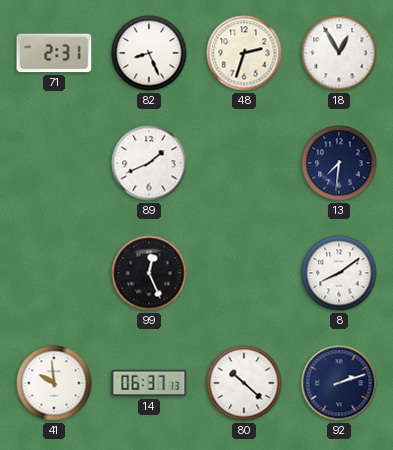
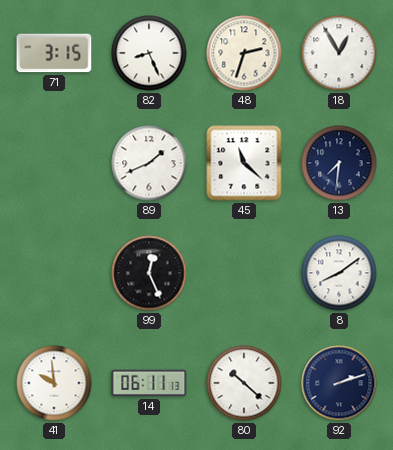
71: 2:31 -> 3:15 (54, 53)
45: none -> 11:22 (244, 163)
14: 06:37 -> 06:11 (149, 383)
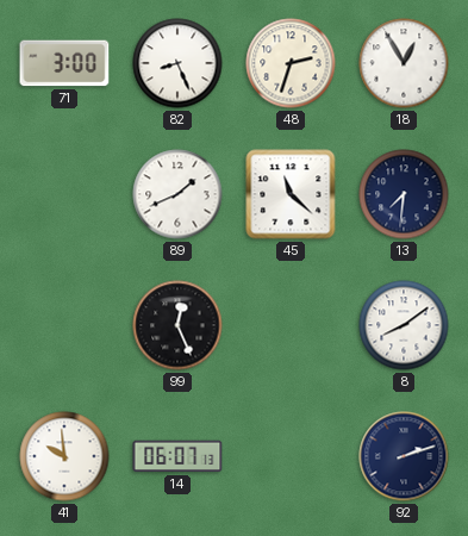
71: 3:15 -> 3:00 (64, 63)
14: 06:11 -> 06:07 (177, 456)
80: 10:22 -> none (244, 383)
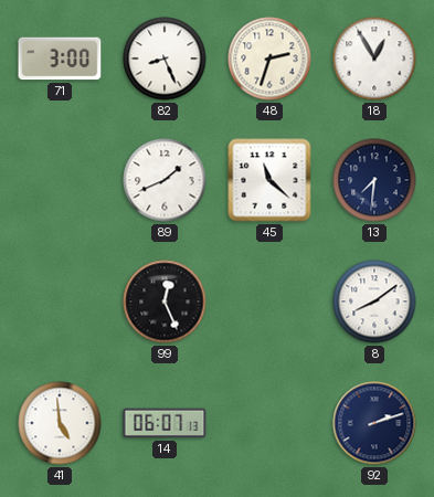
41: 9:59 -> 4:59 (60, 423)
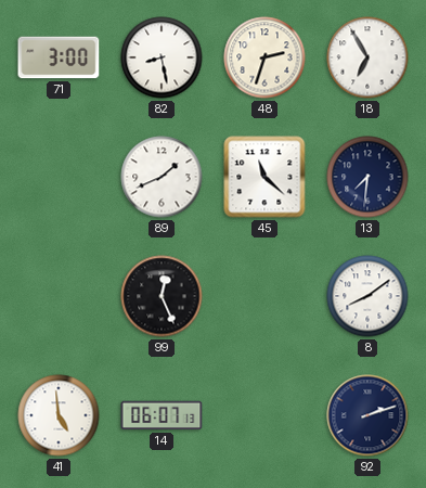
82: 8:26 -> 8:28 (162, 57)
18: 12:55 -> 6:55 (367, 57)
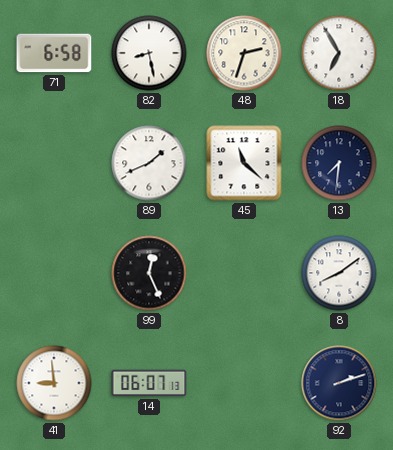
71: 3:00 -> 6:58 (54, 53)
41: 4:59 -> 8:59 (54, 383)
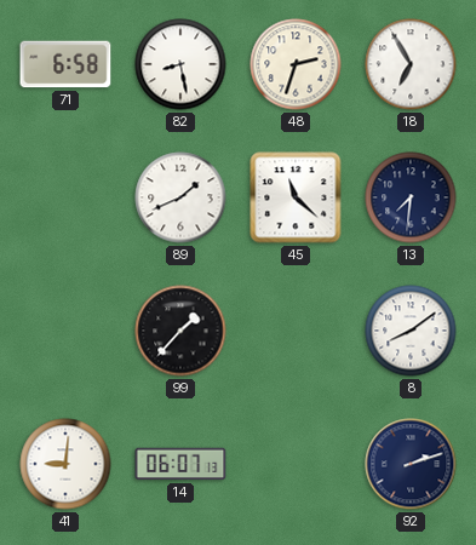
99: 12:26 -> 1:37 (180, 331)
41: 8:59 -> 9:01 (65, 464)
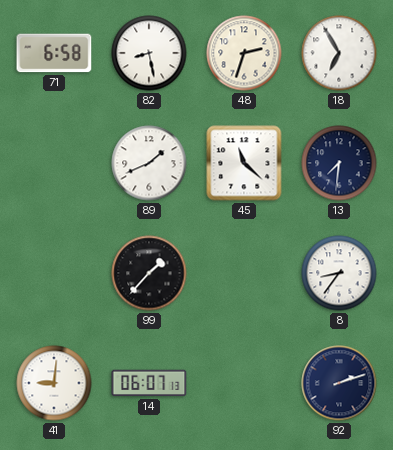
8: 8:09 -> 8:36 (339, 273)
